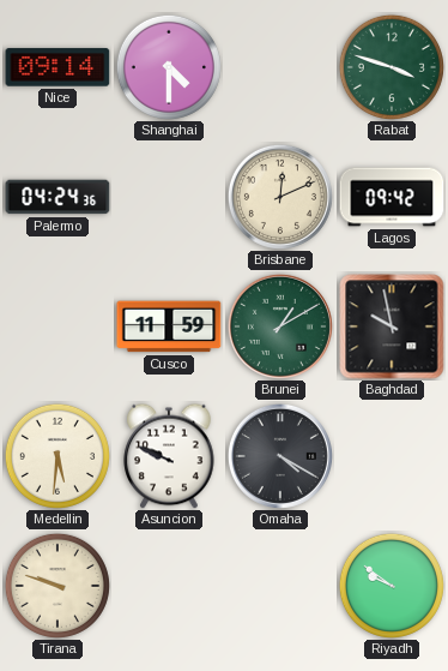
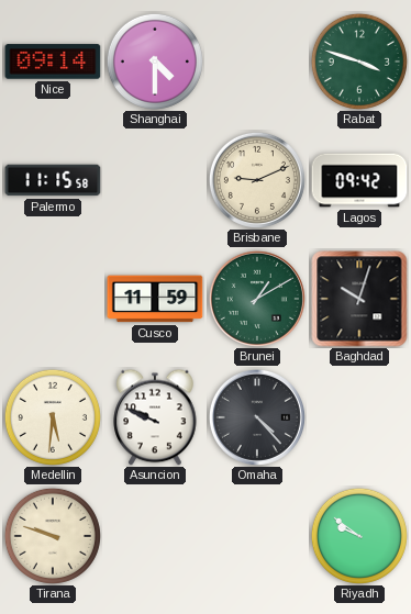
Palermo: 04:24 -> 11:15 (53, 180)
Brisbane: 12:11 -> 9:11 (257, 180)
Baghdad: 9:58 -> 10:03 (359, 299)
Omaha: 4:20 -> 4:23 (257, 417)
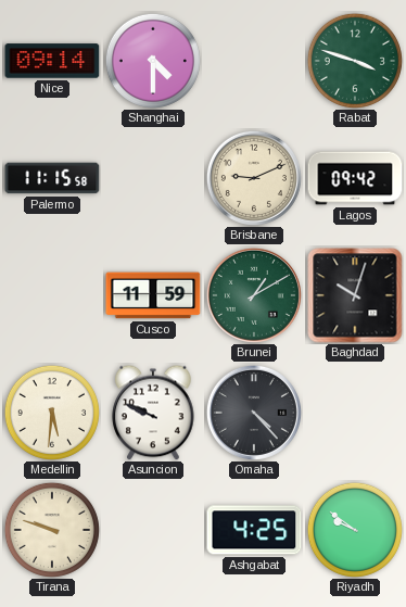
Ashgabat: none -> 4:25 (254, 530)
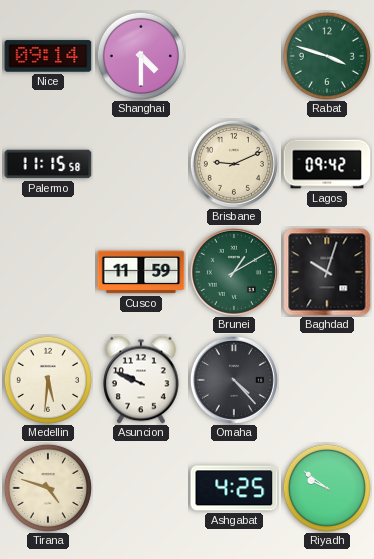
Tirana: 9:48 -> 4:48 (48, 488)
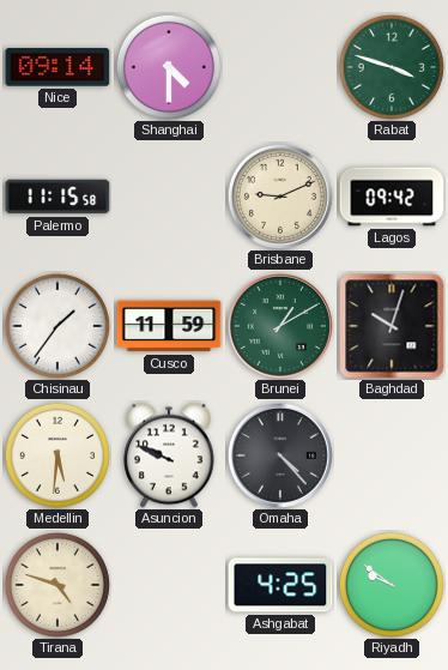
Chisinau: none -> 1:36 (57, 326)
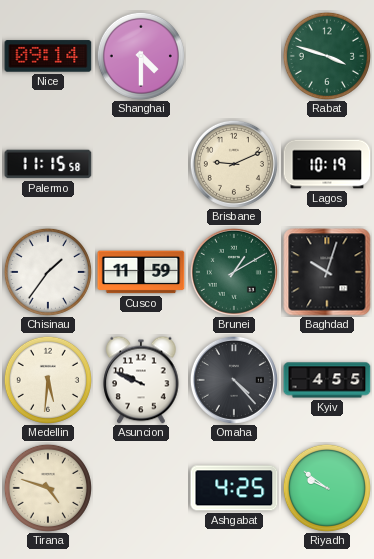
Lagos: 09:42 -> 10:19 (327, 164)
Kyiv: none -> 4:55 (327, 380)
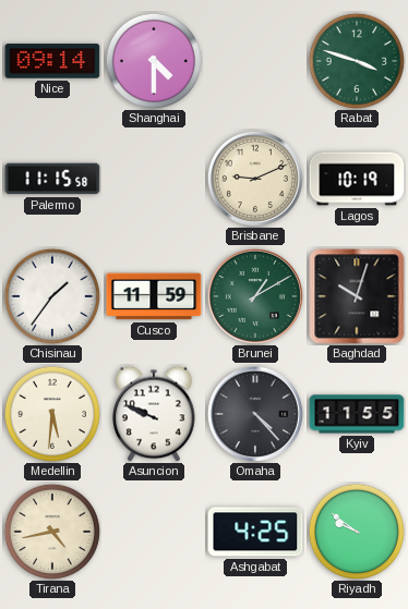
Kyiv: 4:55 -> 11:55 (357, 414)
Tirana: 4:48 -> 4:43 (52, 532)
